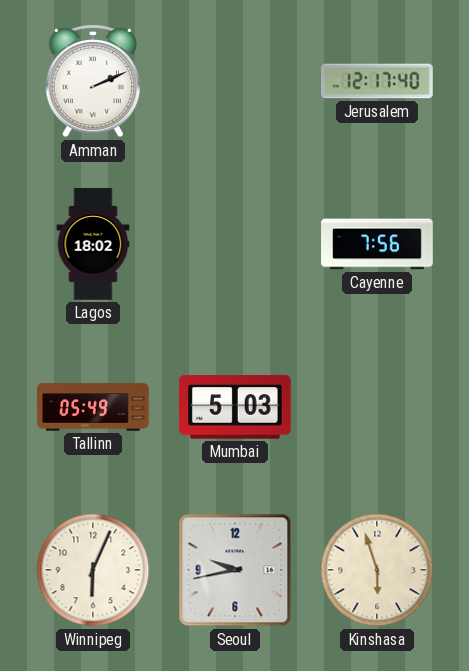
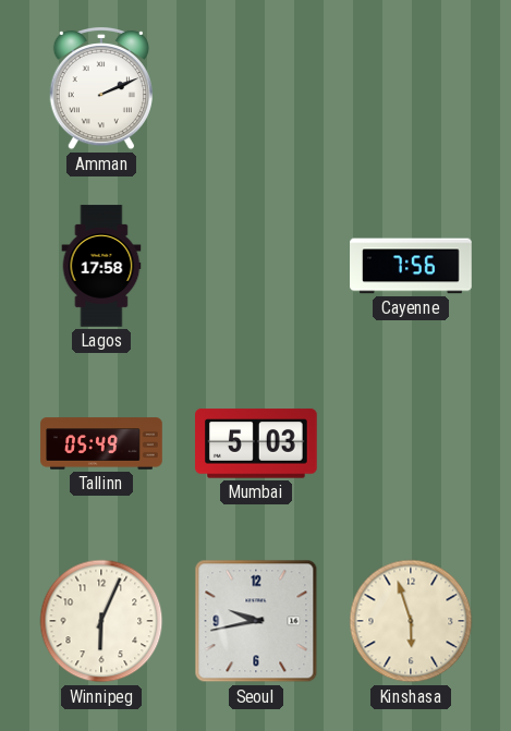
Jerusalem: 12:17 -> none (377, 81)
Lagos: 18:02 -> 17:58 (101, 266)
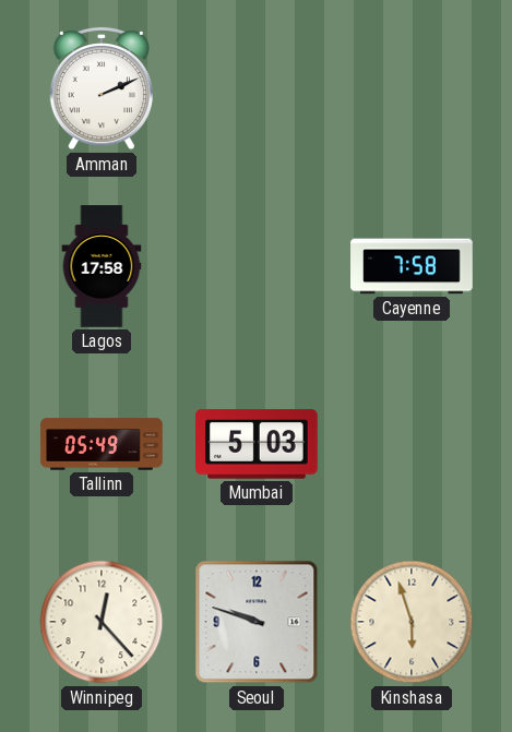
Cayenne: 7:56 -> 7:58 (412, 266)
Winnipeg: 6:04 -> 12:23 (102, 622)
Seoul: 9:43 -> 9:48 (257, 622)
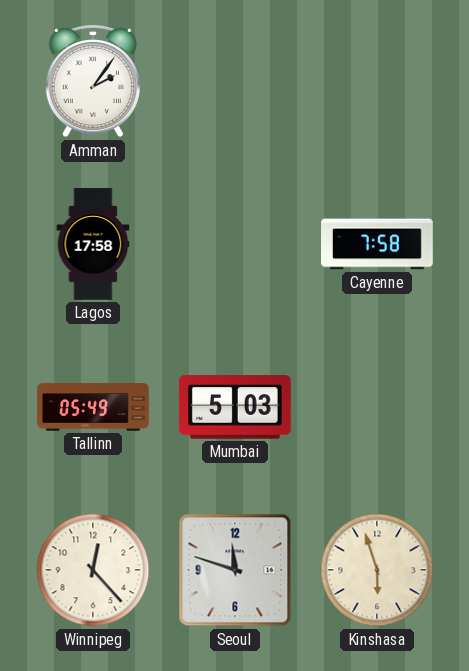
Amman: 2:11 -> 2:06 (93, 81)
Seoul: 9:48 -> 11:48 (235, 570)
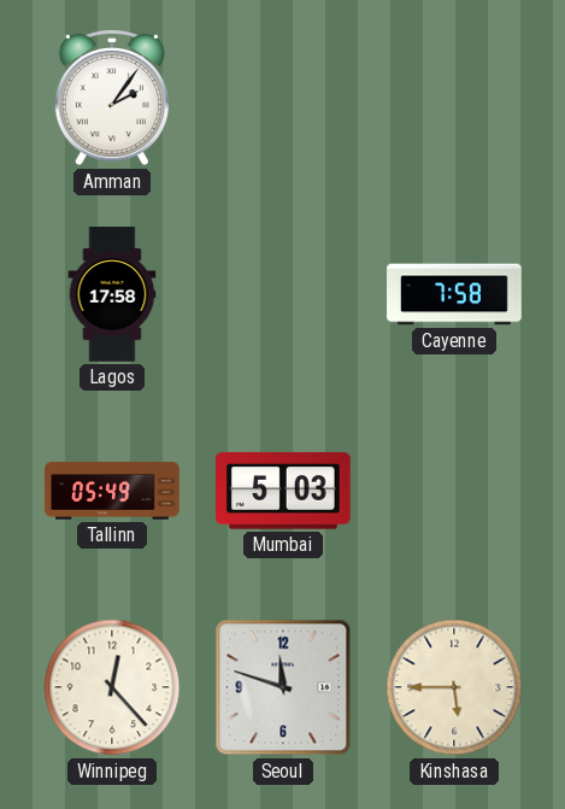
Kinshasa: 5:57 -> 5:45 (454, 687)
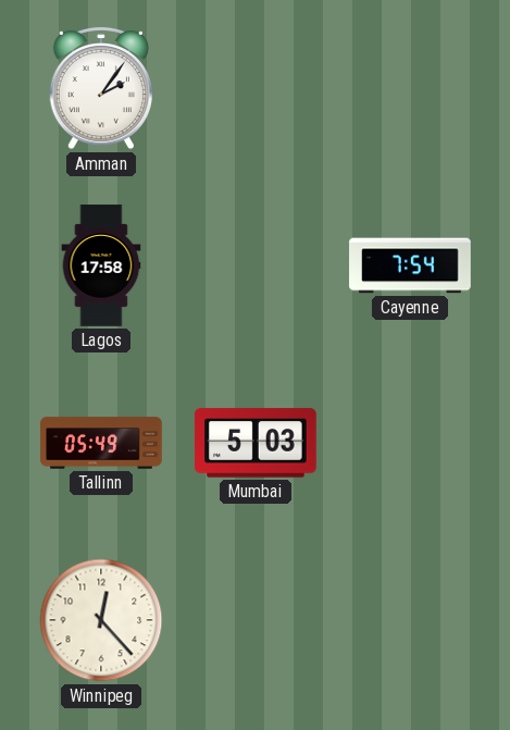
Cayenne: 7:58 -> 7:54 (410, 265)
Seoul: 11:48 -> none (283, 687)
Kinshasa: 5:45 -> none (454, 687)
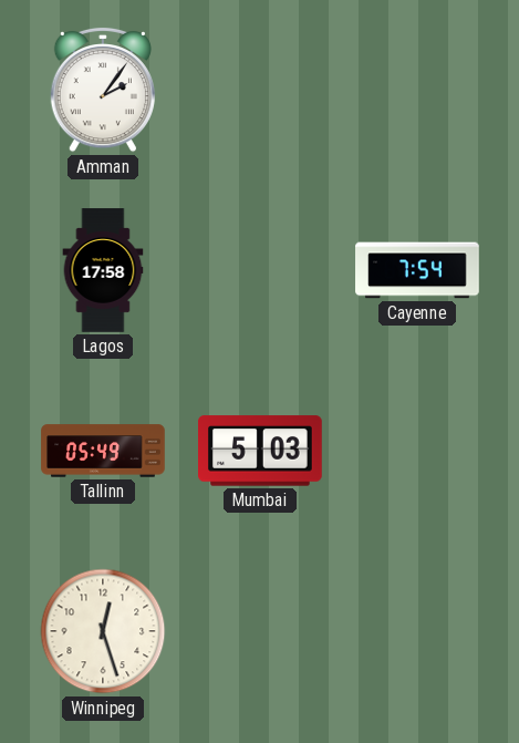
Winnipeg: 12:23 -> 12:27 (103, 631)
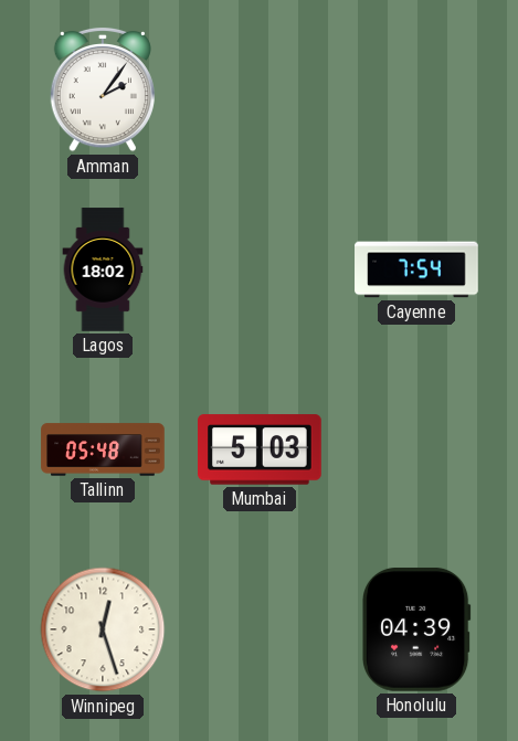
Lagos: 17:58 -> 18:02 (103, 269)
Tallinn: 05:49 -> 05:48 (103, 449)
Honolulu: none -> 04:39 (417, 629)
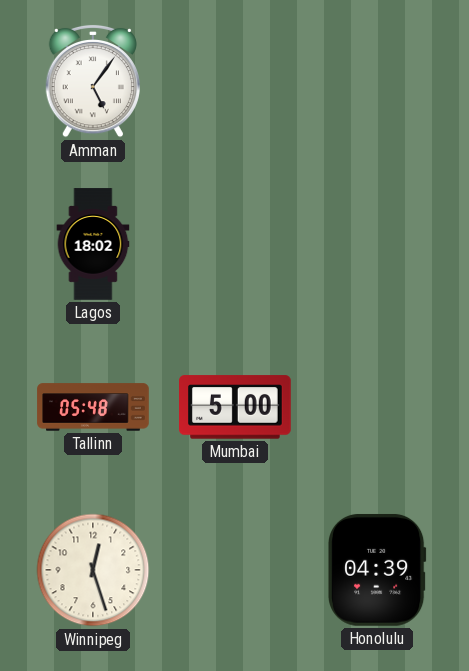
Amman: 2:06 -> 5:06 (93, 81)
Cayenne: 7:54 -> none (416, 269)
Mumbai: 5:03 -> 5:00 (236, 407)
